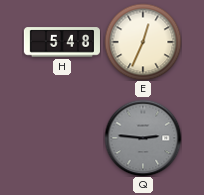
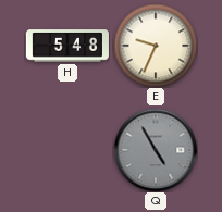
E: 12:34 -> 9:34 (156, 46)
Q: 2:46 -> 4:55 (156, 150)
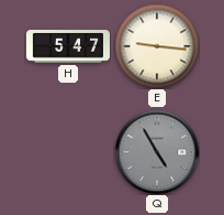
H: 5:48 -> 5:47 (68, 46)
E: 9:34 -> 9:16 (157, 46)
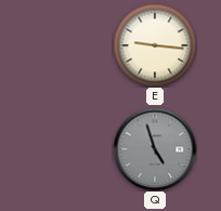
H: 5:47 -> none (68, 46)
Q: 4:55 -> 4:57 (155, 149)
